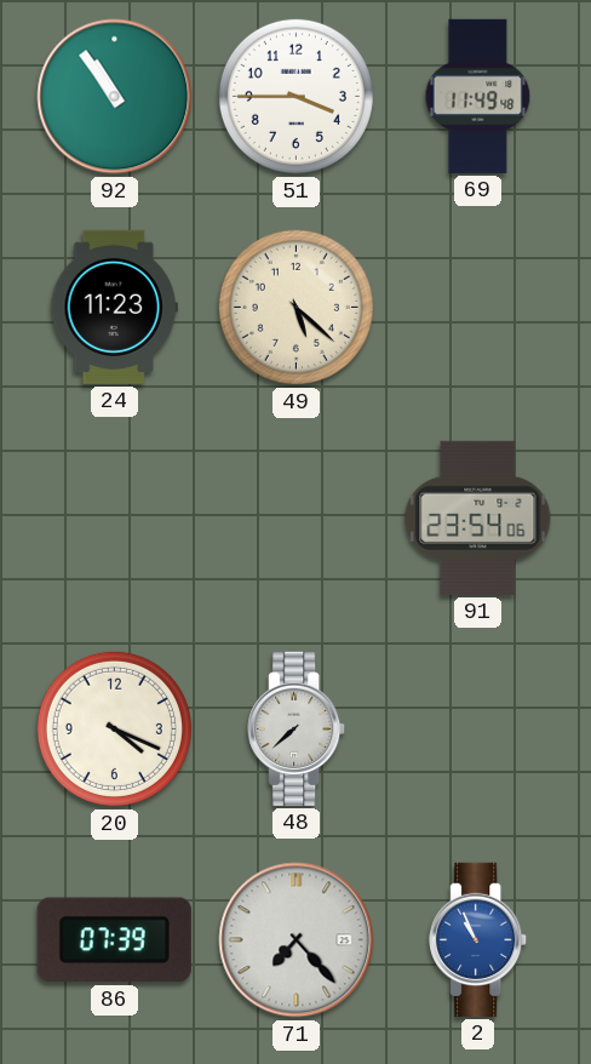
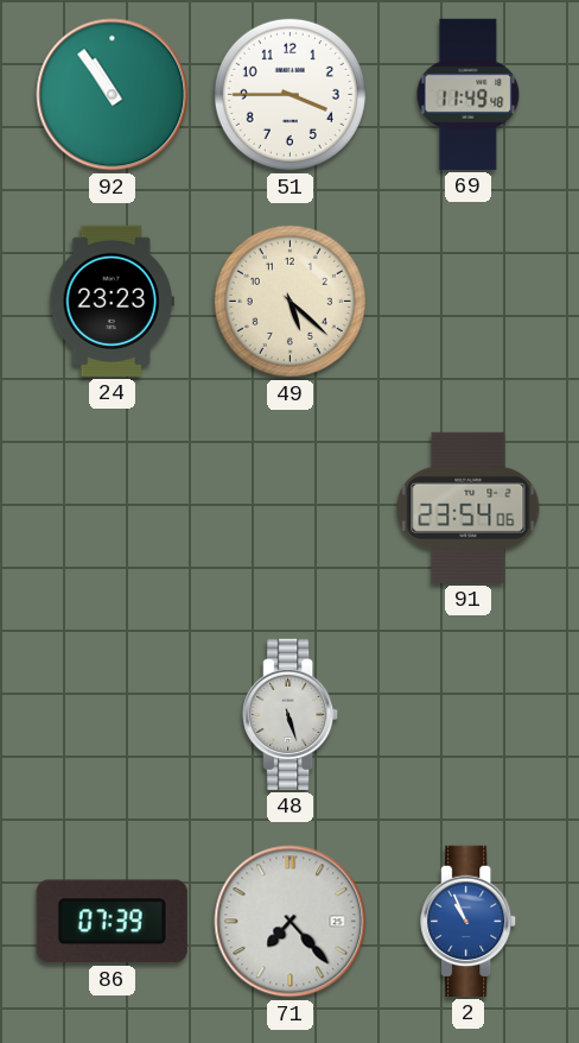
24: 11:23 -> 23:23 (112, 301)
20: 4:19 -> none (114, 728)
48: 7:38 -> 5:27 (291, 714)
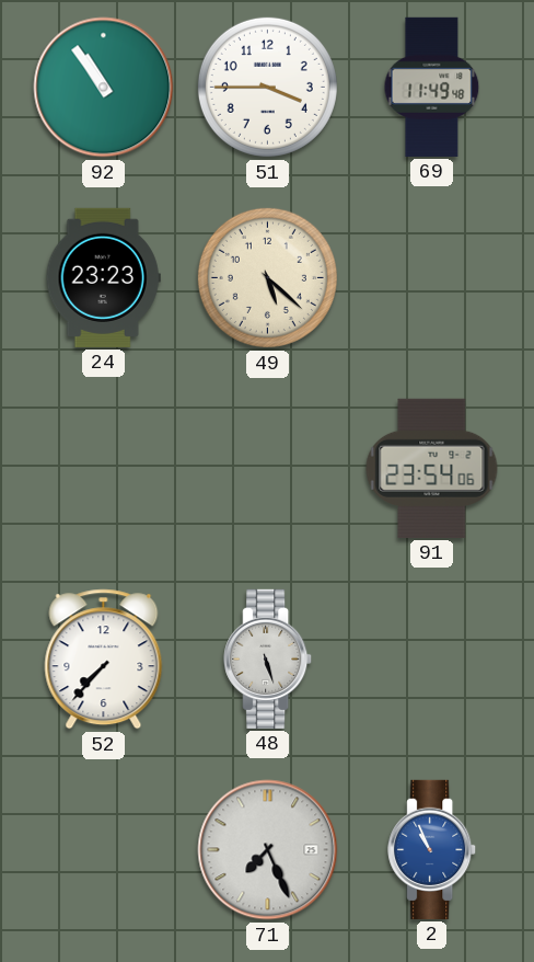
52: none -> 7:37 (104, 660)
86: 07:39 -> none (112, 922)
71: 7:23 -> 7:26 (268, 850)
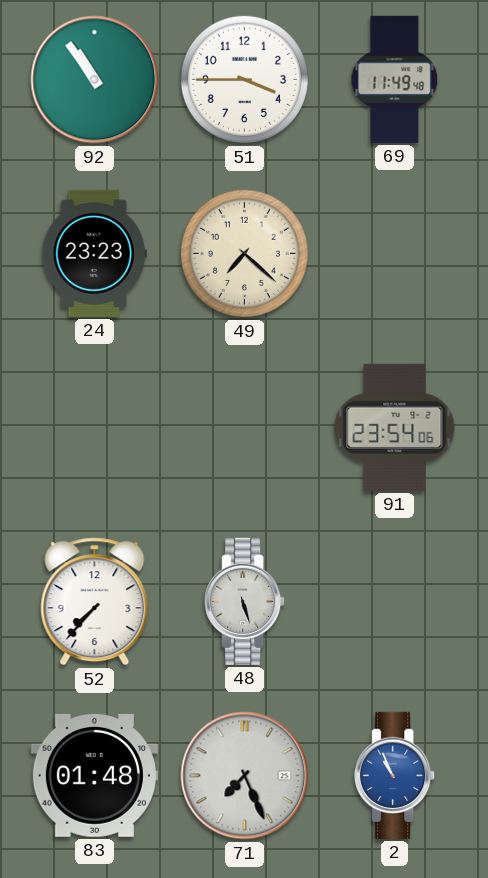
49: 5:22 -> 7:22 (244, 253)
83: none -> 01:48 (94, 775)
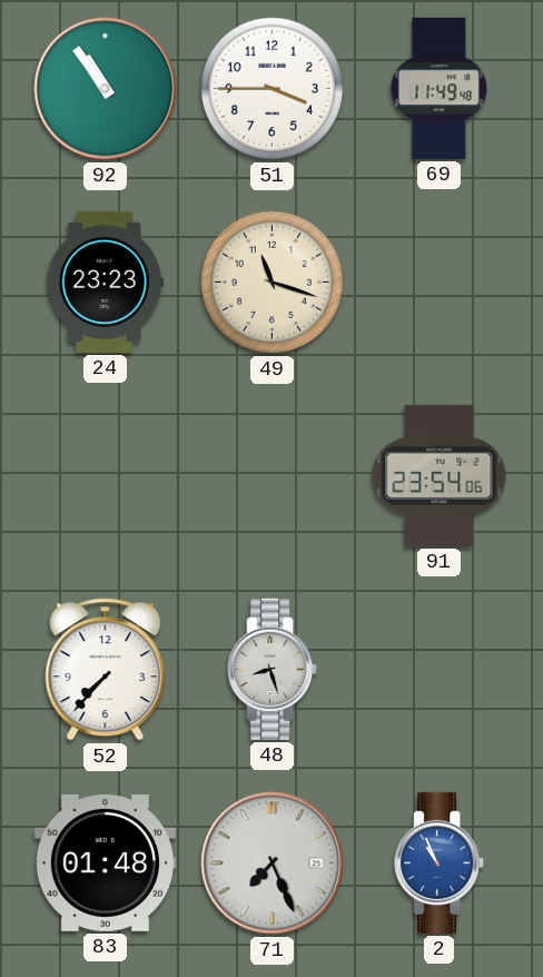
49: 7:22 -> 11:18 (271, 282)
48: 5:27 -> 8:27 (273, 669)
